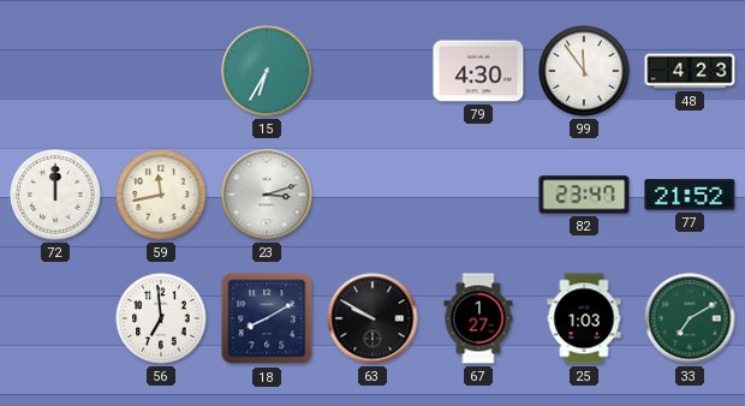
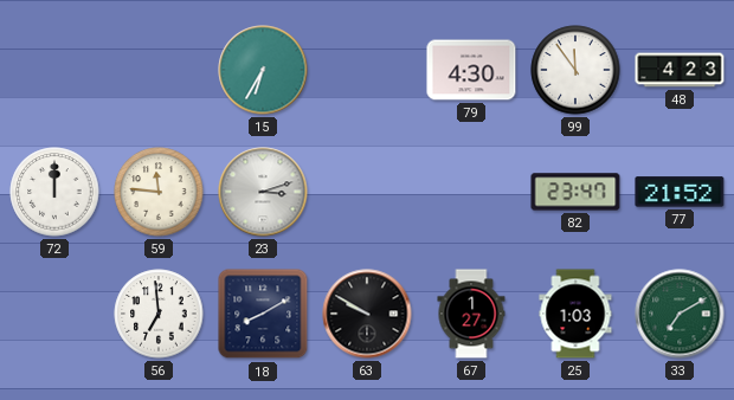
59: 11:43 -> 11:46 (159, 192)
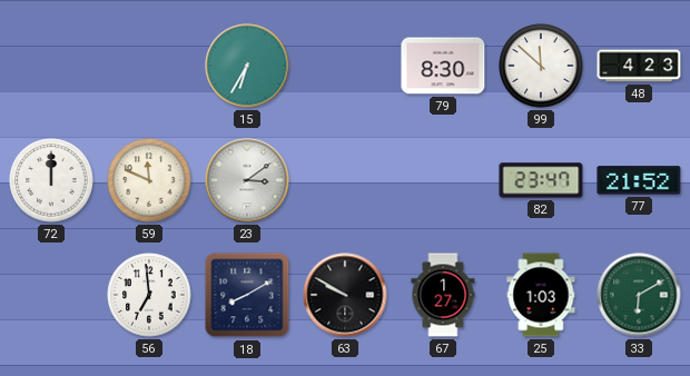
79: 4:30 -> 8:30 (443, 66)
99: 11:54 -> 11:52 (541, 66)
59: 11:46 -> 11:49 (149, 180)
23: 3:12 -> 3:09 (247, 180)
33: 7:10 -> 6:10 (639, 295)
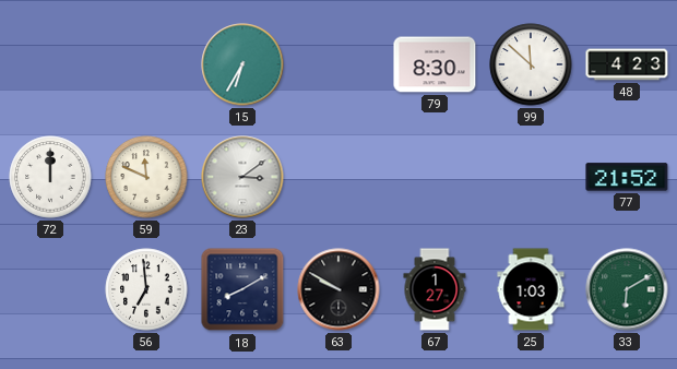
82: 23:47 -> none (541, 180)
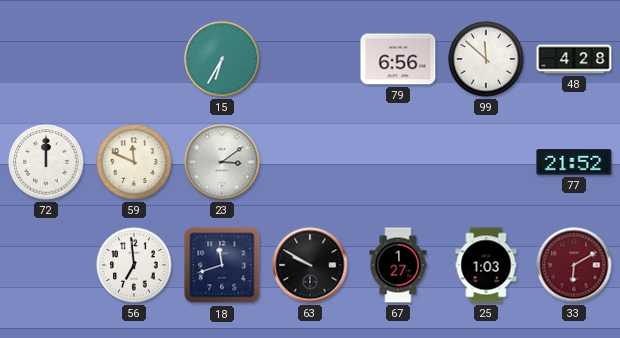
79: 8:30 -> 6:56 (398, 59)
48: 4:23 -> 4:28 (574, 59)
18: 8:10 -> 11:42 (222, 265)
33 dial: green -> burgundy (574, 265)
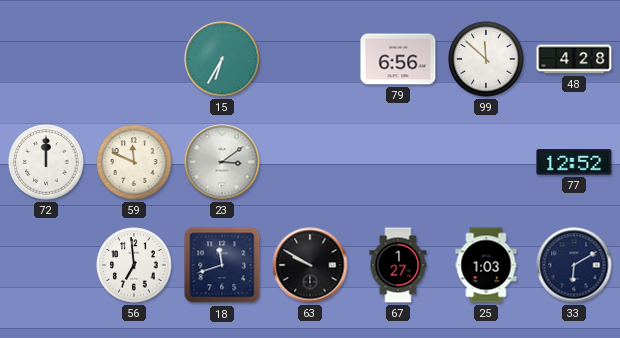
77: 21:52 -> 12:52 (574, 162)
33 dial: burgundy -> navy (574, 265)
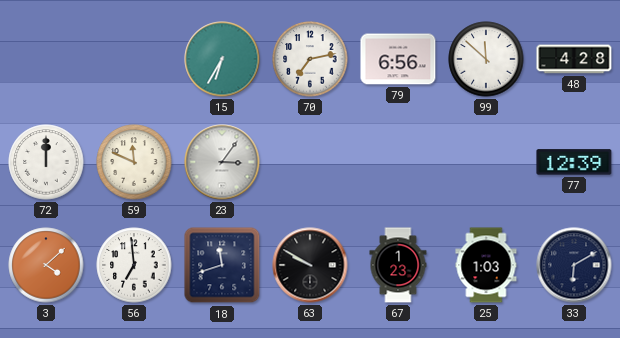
70: none -> 7:13 (310, 59)
23: 3:09 -> 3:06 (222, 162)
77: 12:52 -> 12:39 (574, 162)
3: none -> 4:08 (46, 265)
67: 1:27 -> 1:23 (398, 265)
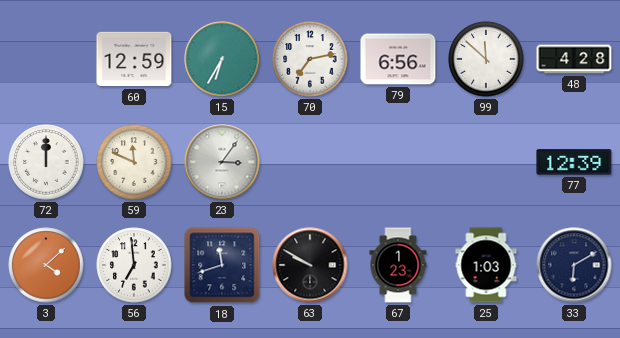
60: none -> 12:59 (134, 59)
